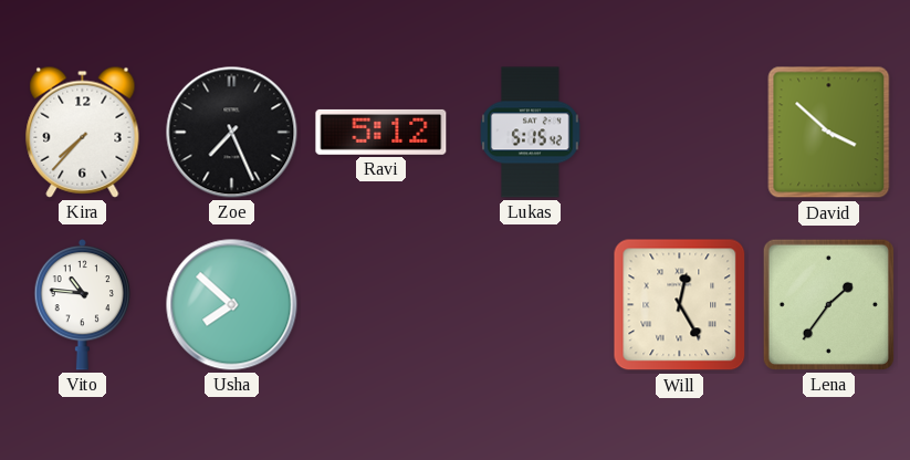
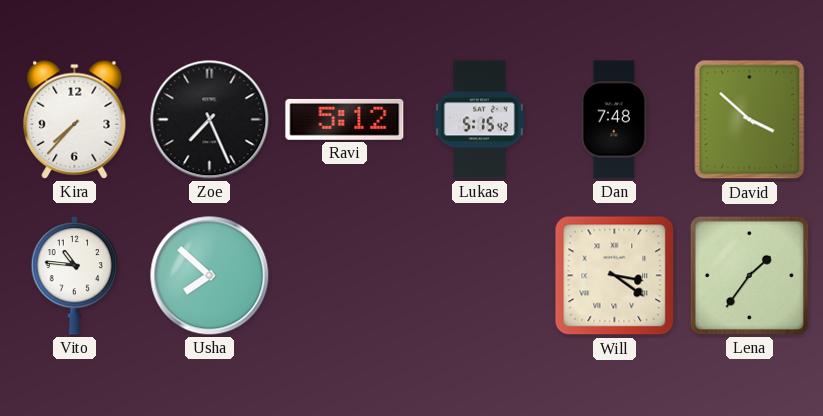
Dan: none -> 7:48 (614, 120)
Will: 12:25 -> 3:21 (615, 276)
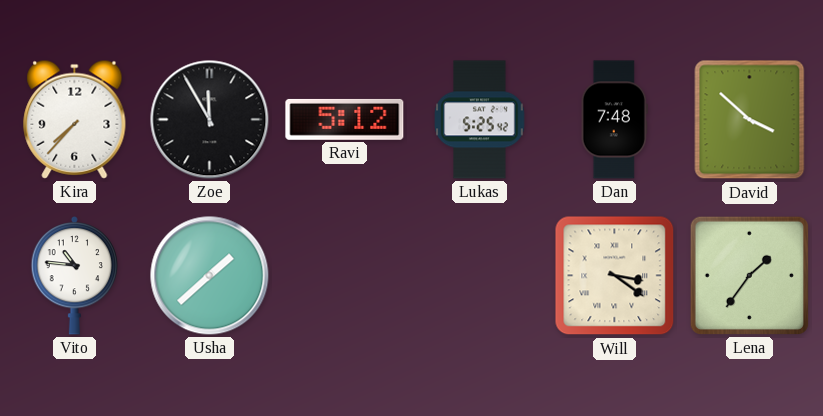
Zoe: 7:26 -> 11:55 (210, 120)
Lukas: 5:15 -> 5:25 (480, 120)
Usha: 7:52 -> 1:38 (210, 276)
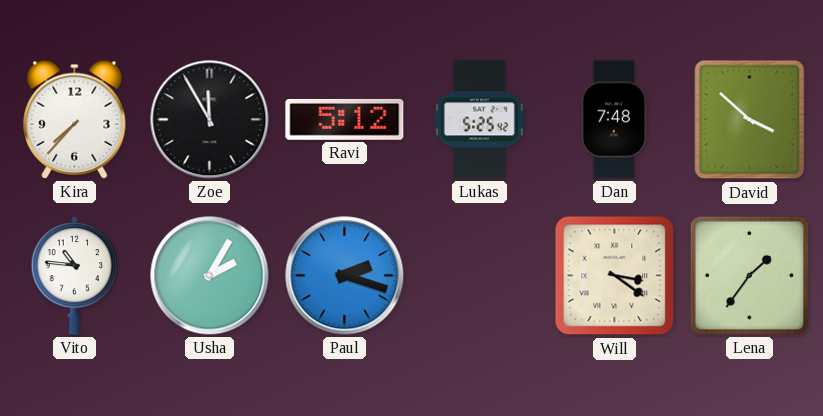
Usha: 1:38 -> 2:05 (210, 276)
Paul: none -> 2:18 (345, 276)
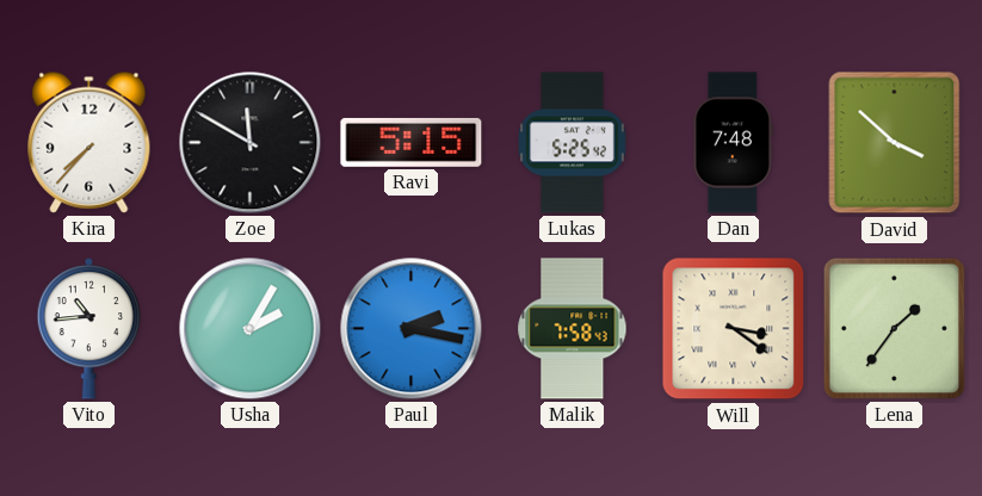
Zoe: 11:55 -> 11:50 (251, 143)
Ravi: 5:12 -> 5:15 (412, 142)
Vito: 10:46 -> 10:44 (89, 329)
Paul: 2:18 -> 2:17 (412, 329)
Malik: none -> 7:58 (573, 329)
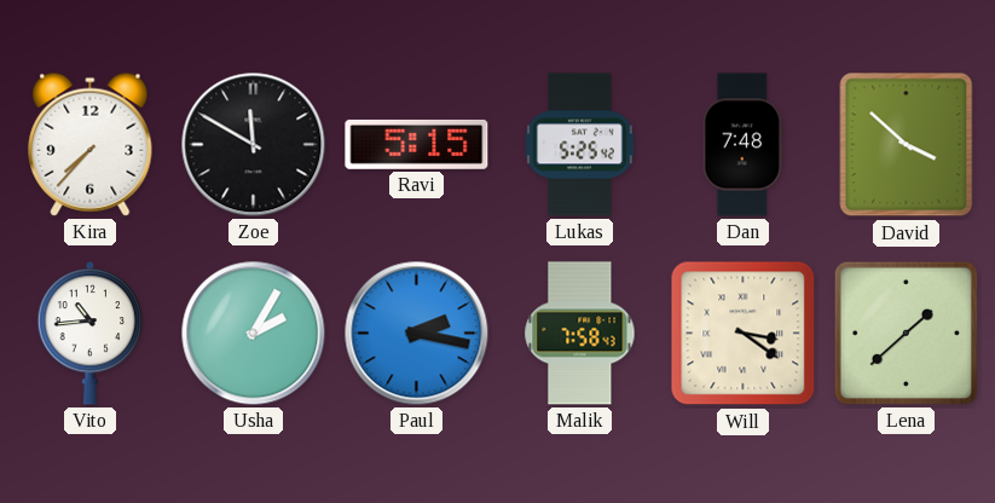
Lena: 1:36 -> 1:38 (906, 333)
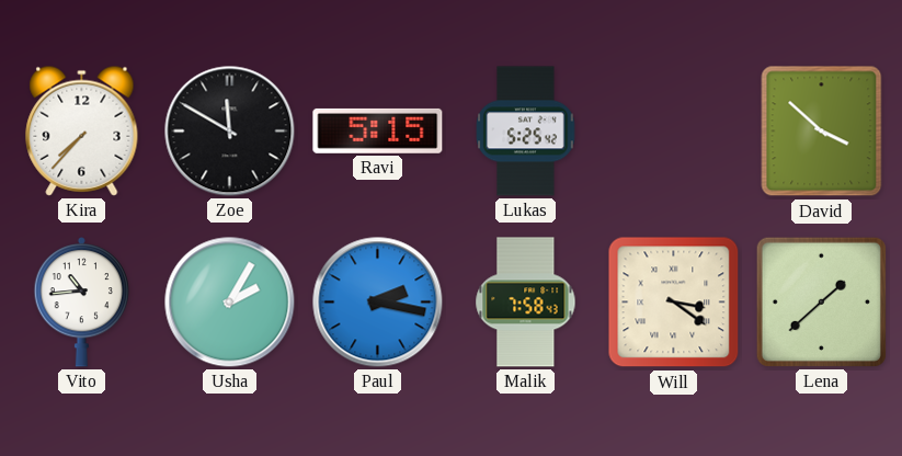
Dan: 7:48 -> none (742, 145)
